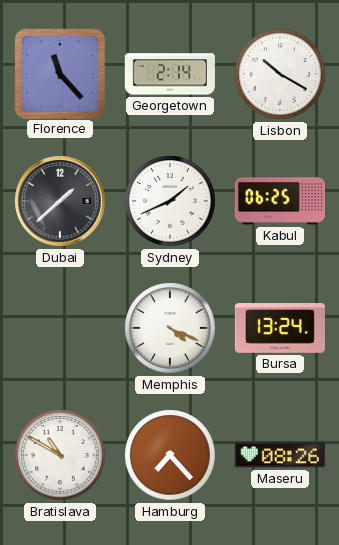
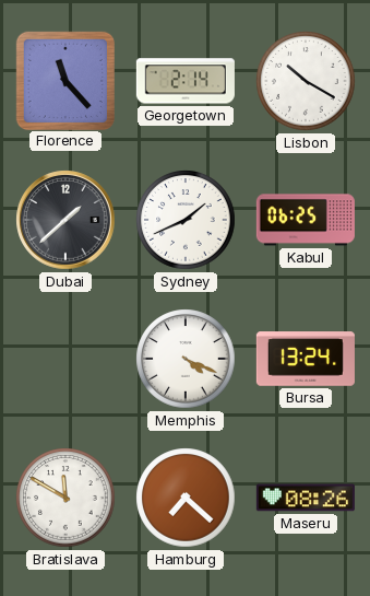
Bratislava: 10:50 -> 11:50 (65, 498)
Hamburg: 7:23 -> 7:22 (186, 498)
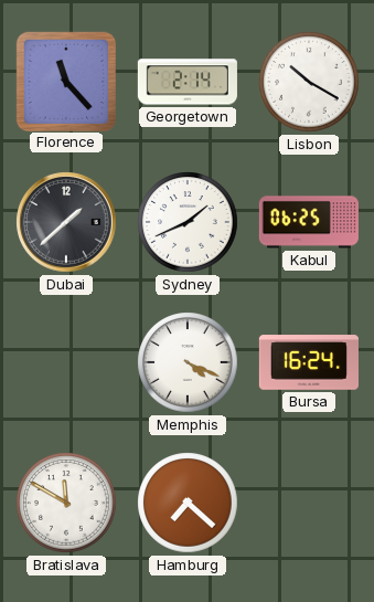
Bursa: 13:24 -> 16:24 (309, 362)
Maseru: 08:26 -> none (306, 498)
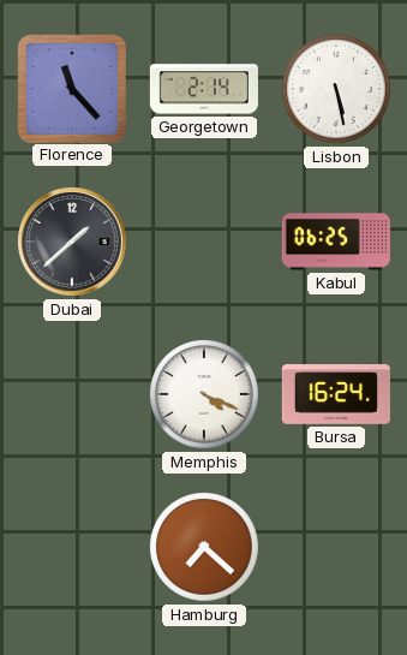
Lisbon: 10:20 -> 5:28 (336, 89)
Sydney: 1:41 -> none (188, 222)
Bratislava: 11:50 -> none (66, 503)
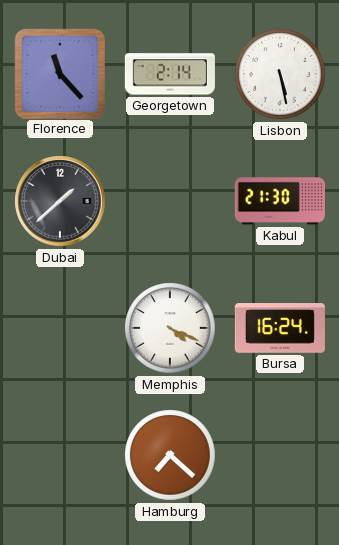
Kabul: 06:25 -> 21:30 (280, 201)
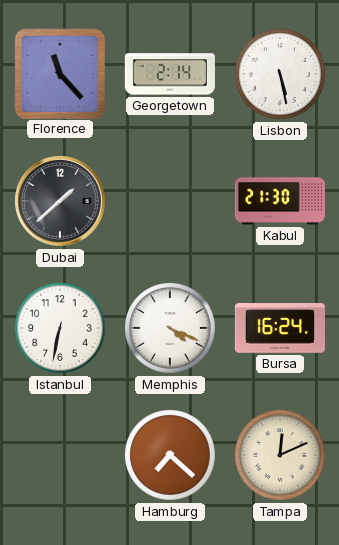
Istanbul: none -> 6:32 (60, 328)
Tampa: none -> 12:11 (280, 455)
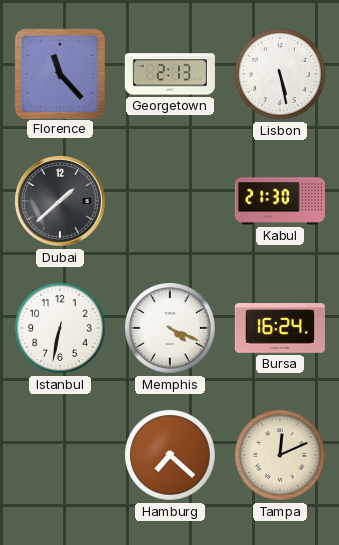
Georgetown: 2:14 -> 2:13 (170, 74)
